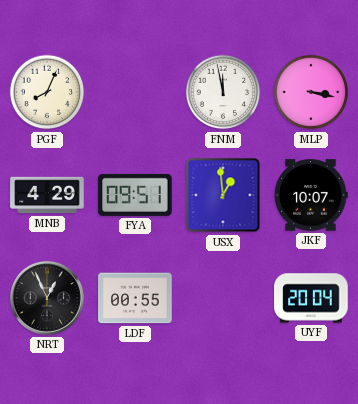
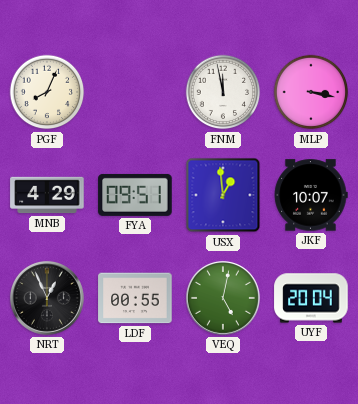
VEQ: none -> 5:02 (223, 298)
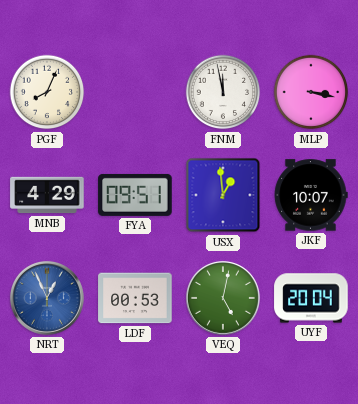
NRT dial: black -> blue (47, 298)
LDF: 00:55 -> 00:53 (135, 298)
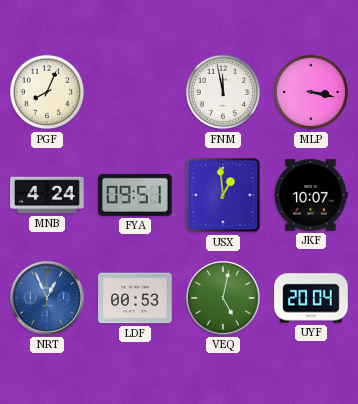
MNB: 4:29 -> 4:24 (47, 195)
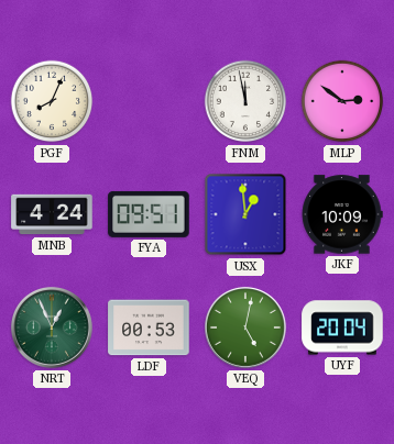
MLP: 3:17 -> 2:51 (342, 101)
JKF: 10:07 -> 10:09 (342, 214)
NRT dial: blue -> green (52, 328)
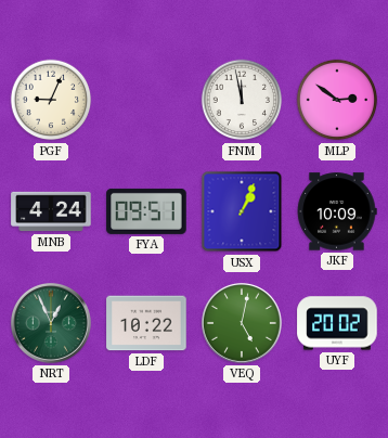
PGF: 8:04 -> 9:04 (51, 100)
USX: 12:59 -> 1:04 (242, 211)
LDF: 00:53 -> 10:22 (146, 323)
UYF: 20:04 -> 20:02 (337, 323)
